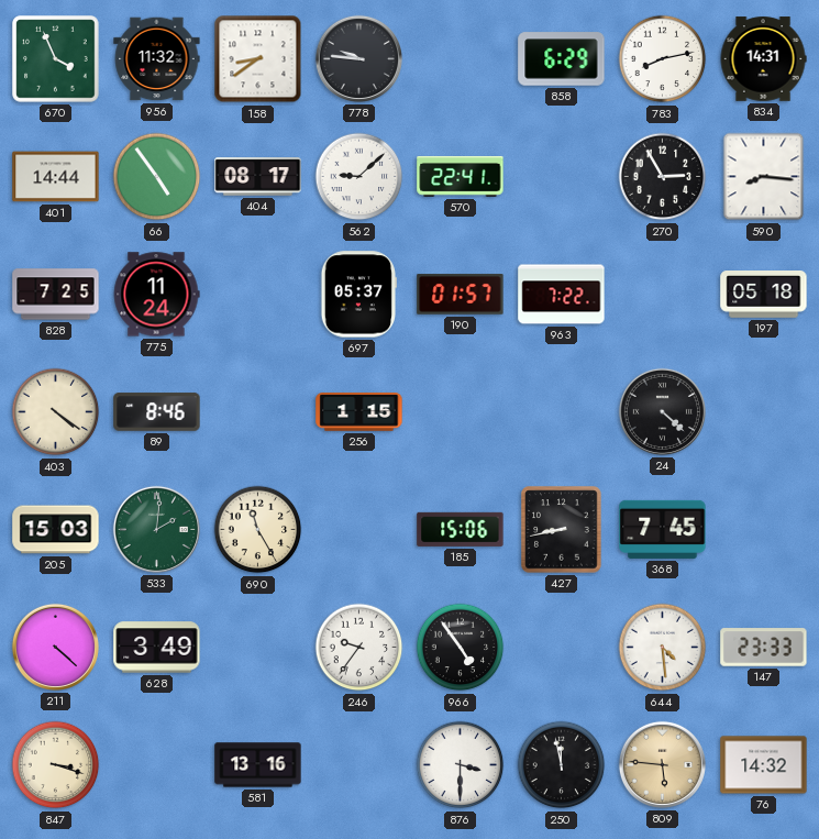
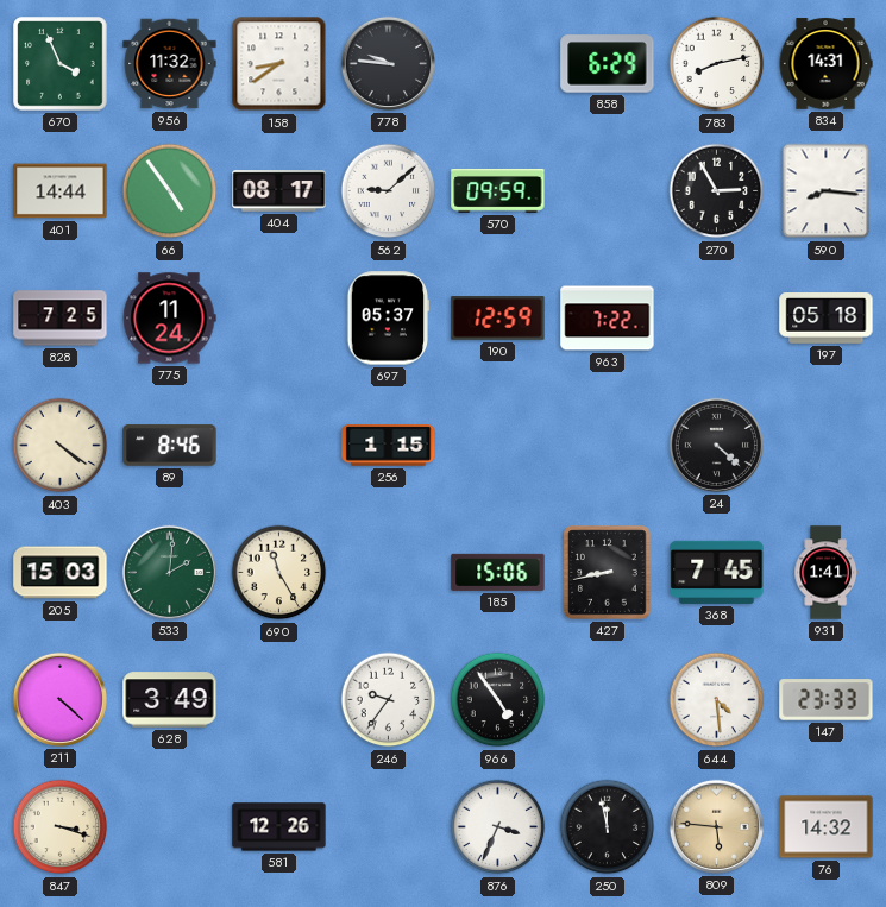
570: 22:41 -> 09:59 (498, 190)
190: 01:57 -> 12:59 (498, 319)
931: none -> 1:41 (825, 573)
581: 13:16 -> 12:26 (279, 827)
876: 3:30 -> 3:34 (498, 827)
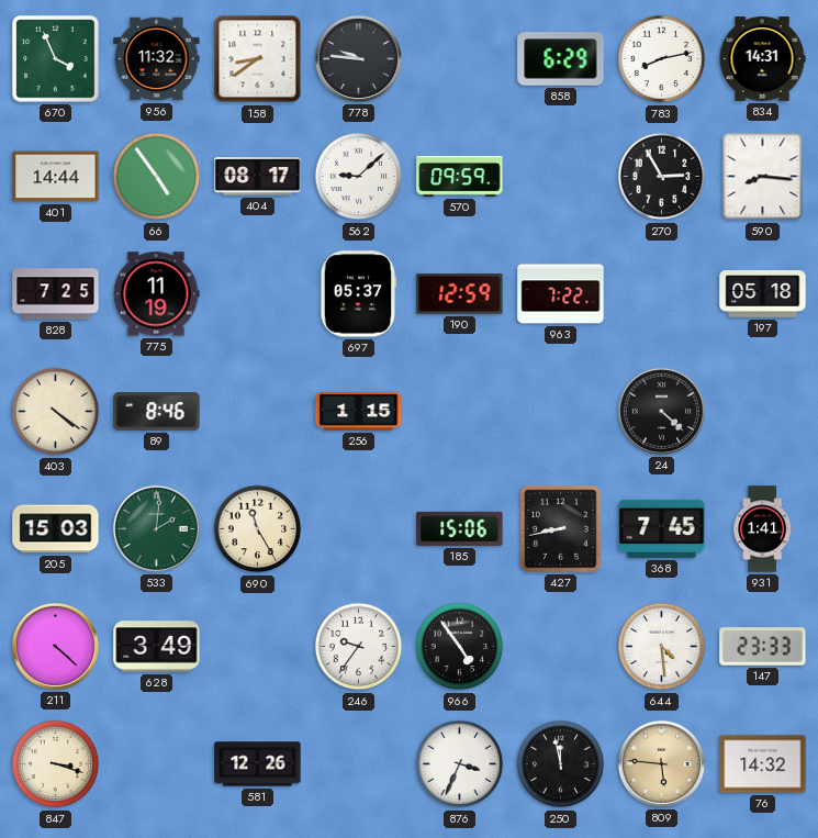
775: 11:24 -> 11:19 (156, 294)
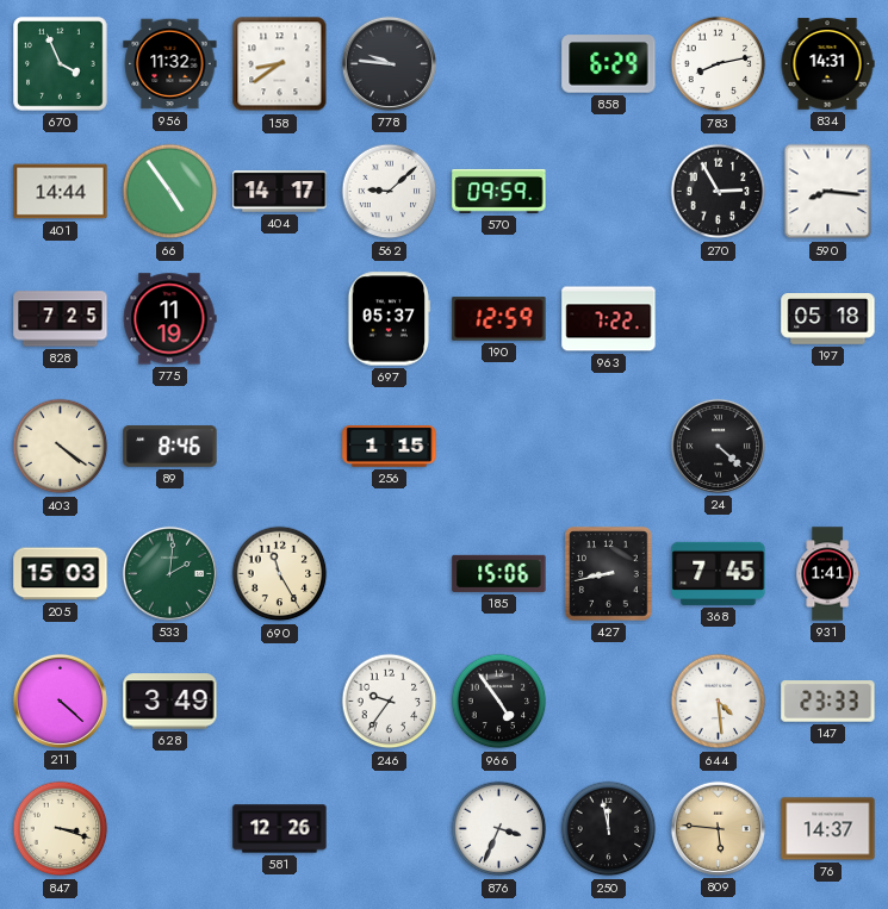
404: 08:17 -> 14:17 (280, 192)
76: 14:32 -> 14:37 (828, 829)
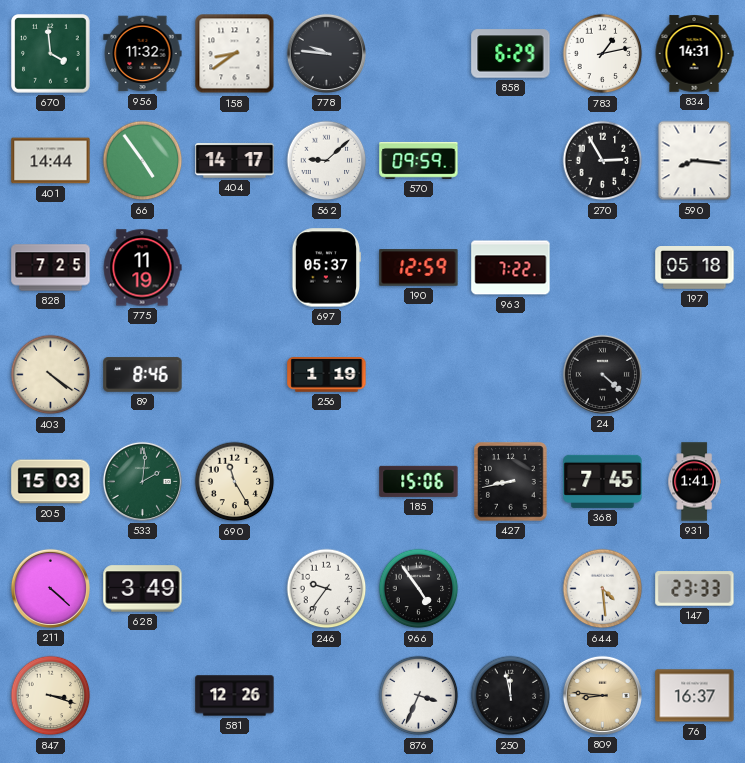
670: 3:56 -> 3:59 (51, 54)
783: 8:13 -> 1:13 (603, 54)
256: 1:15 -> 1:19 (327, 375)
809: 5:46 -> 8:46 (602, 695)
76: 14:37 -> 16:37 (695, 696)
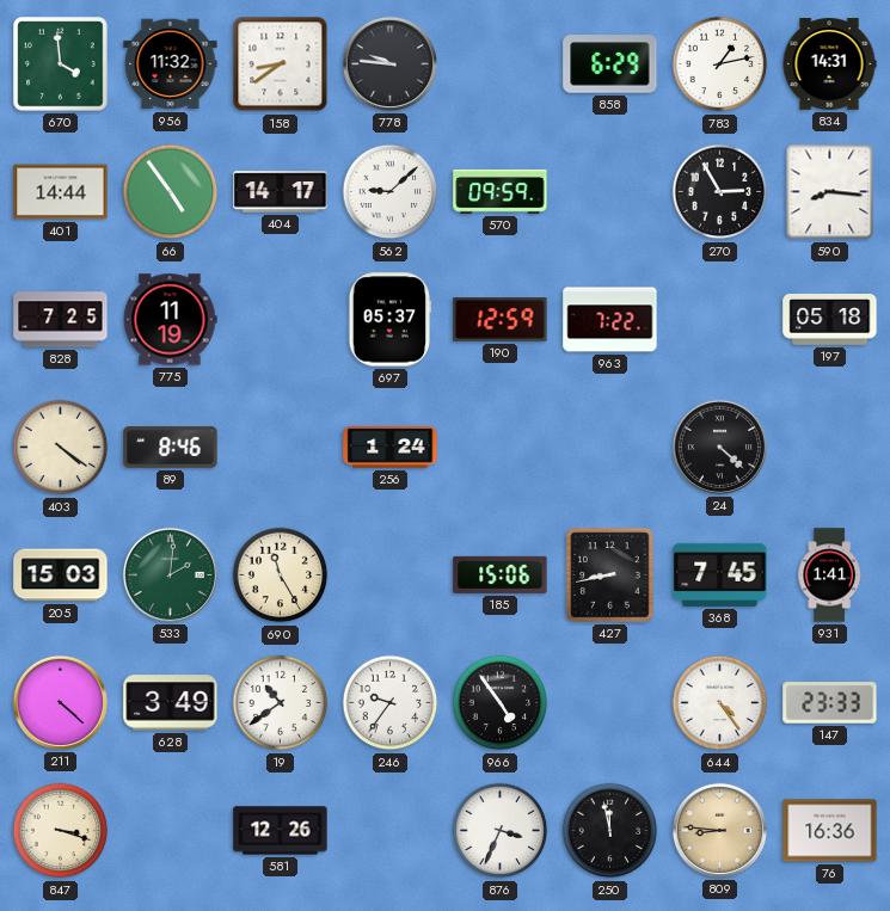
256: 1:19 -> 1:24 (391, 448)
19: none -> 10:39 (281, 703)
644: 4:29 -> 4:24 (720, 703)
76: 16:37 -> 16:36 (830, 831)
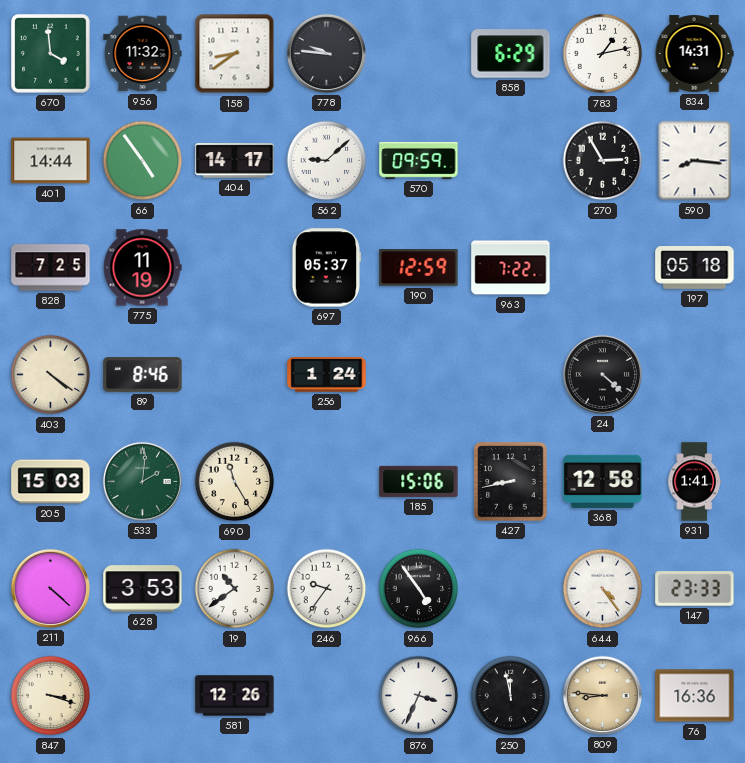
368: 7:45 -> 12:58 (603, 481)
628: 3:49 -> 3:53 (143, 589)
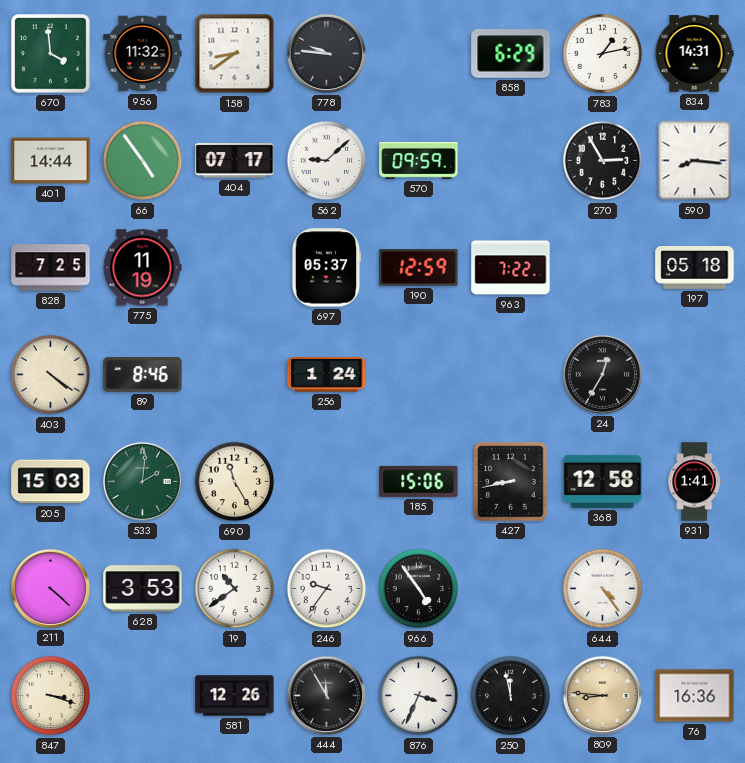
404: 14:17 -> 07:17 (235, 161)
24: 4:22 -> 12:35 (602, 374)
147: 23:33 -> none (695, 589)
444: none -> 11:55 (326, 695)
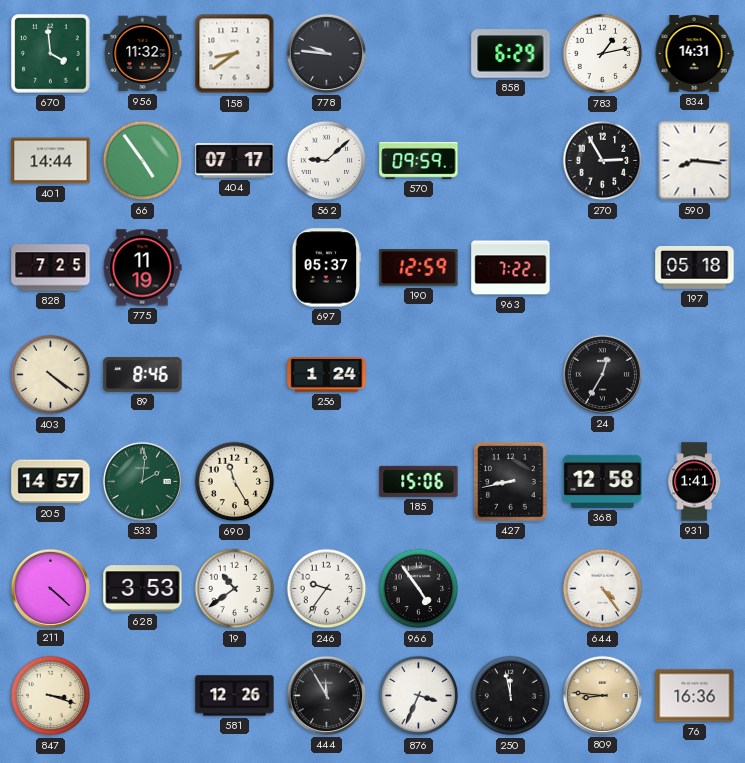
205: 15:03 -> 14:57 (51, 482)
